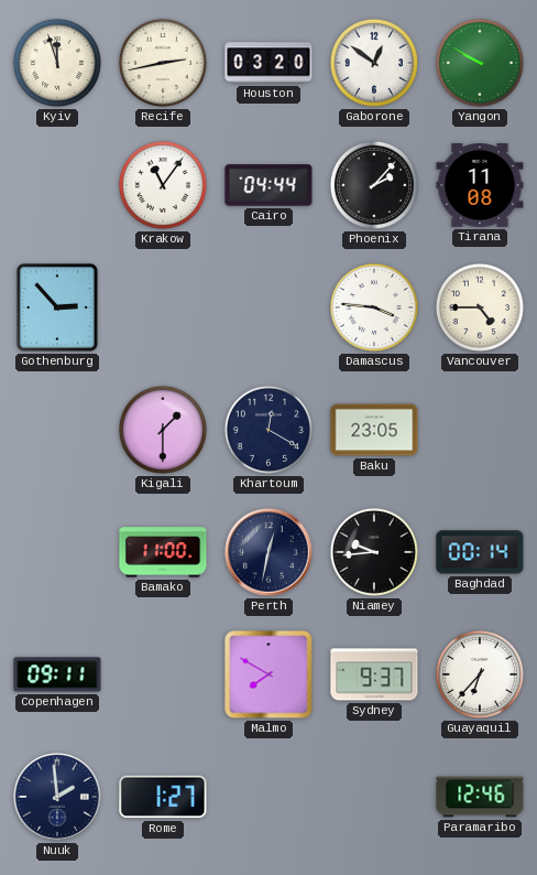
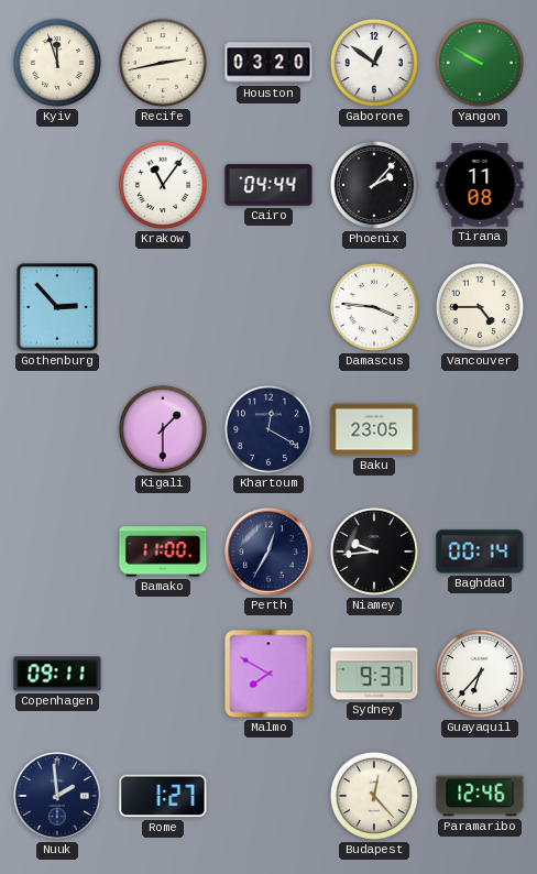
Perth: 12:32 -> 12:35 (270, 553)
Budapest: none -> 12:23 (374, 796)
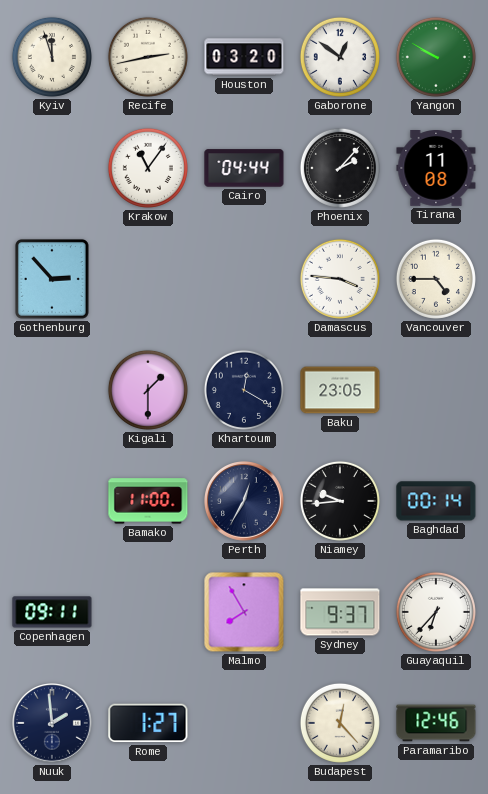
Malmo: 7:50 -> 7:55 (244, 612)
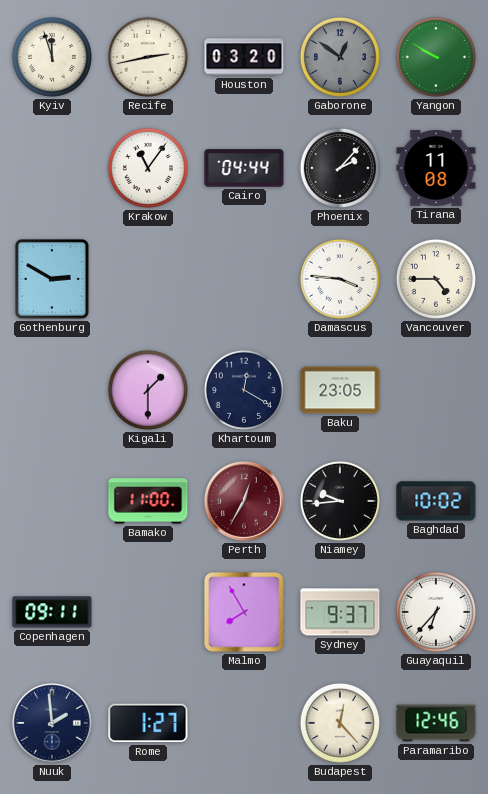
Gaborone dial: white -> grey (340, 57)
Gothenburg: 2:53 -> 2:50 (52, 279)
Perth dial: navy -> burgundy (245, 502)
Baghdad: 00:14 -> 10:02 (436, 501)
